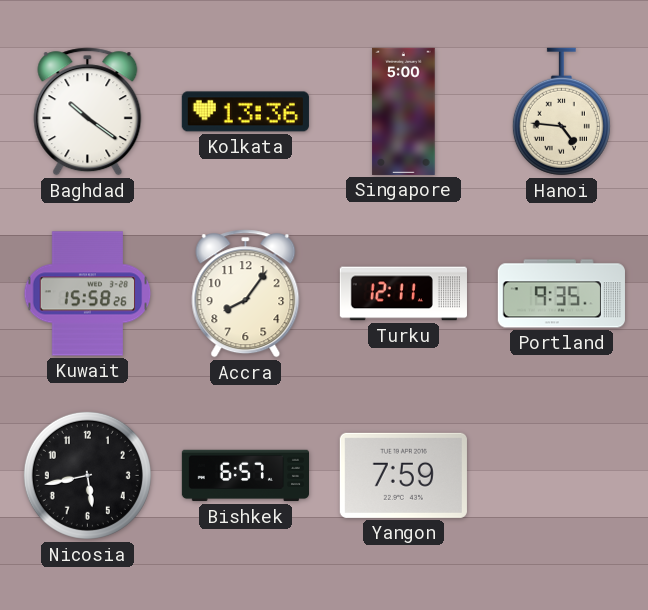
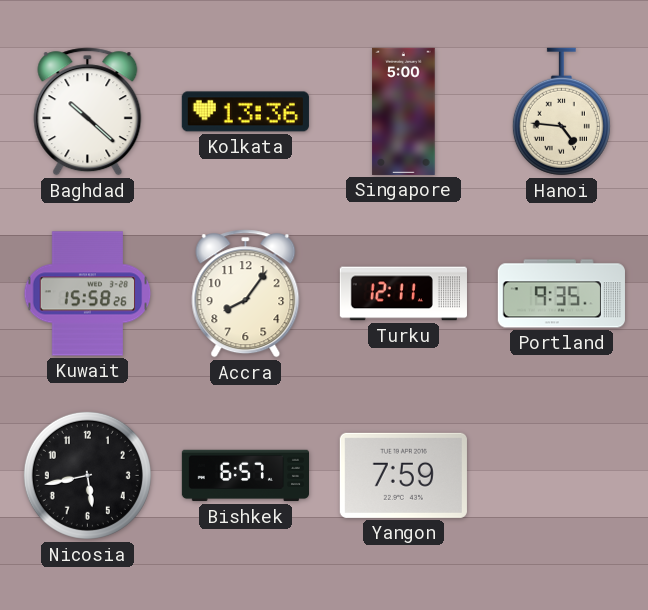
Baghdad: 10:21 -> 10:22 (88, 112)
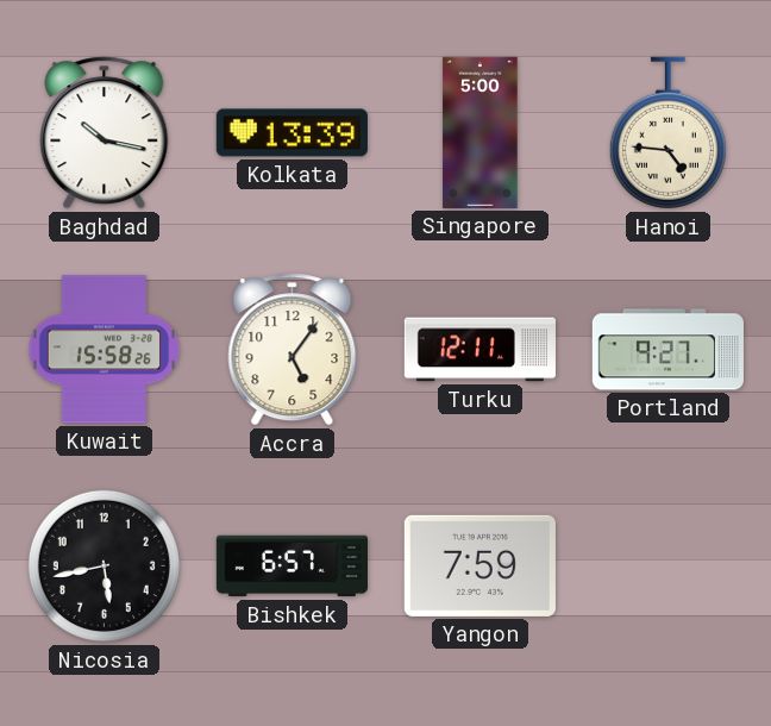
Baghdad: 10:22 -> 10:17 (105, 133)
Kolkata: 13:36 -> 13:39 (292, 133)
Accra: 8:06 -> 5:06 (293, 350)
Portland: 9:35 -> 9:27 (667, 350)
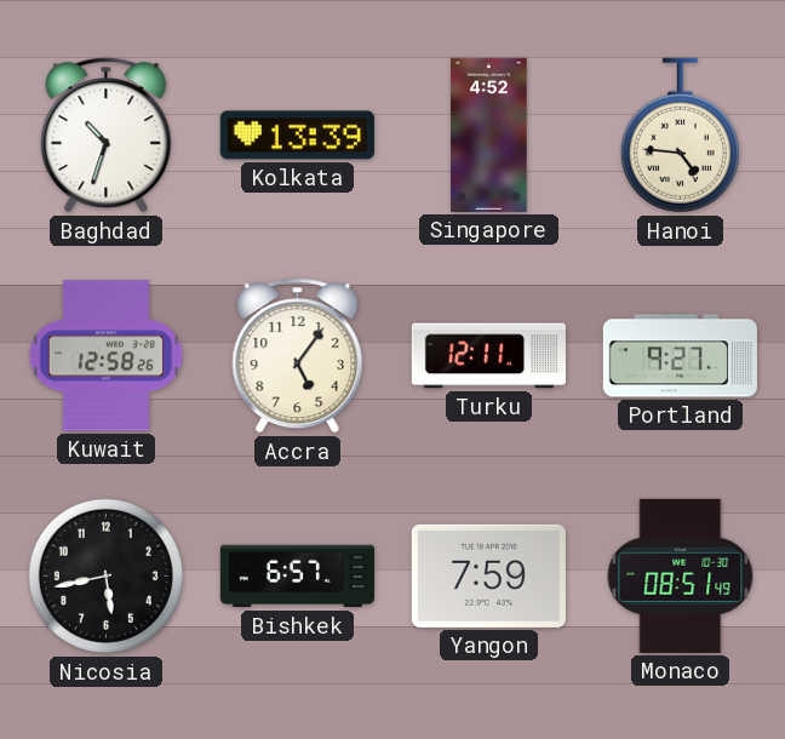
Baghdad: 10:17 -> 10:33 (107, 136)
Singapore: 5:00 -> 4:52 (489, 134)
Kuwait: 15:58 -> 12:58 (107, 356)
Monaco: none -> 08:51 (681, 575)
